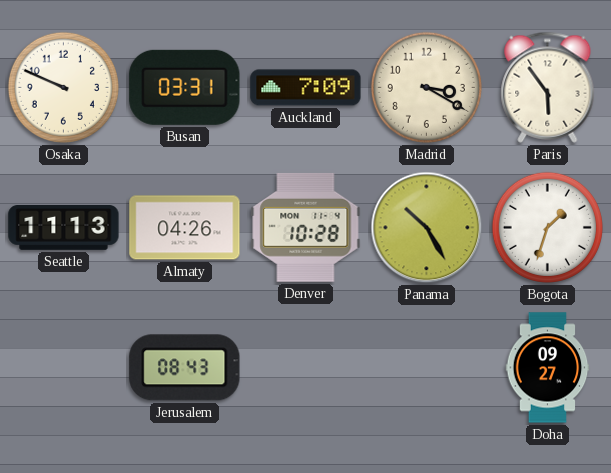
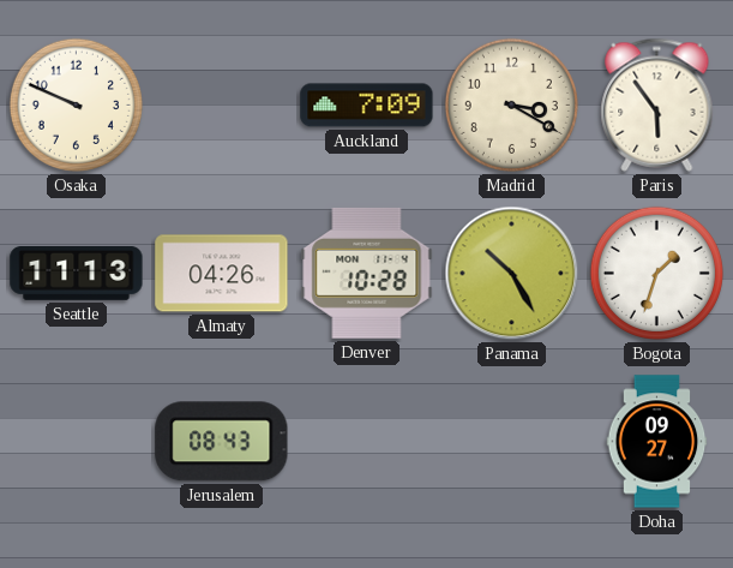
Busan: 03:31 -> none (185, 87)
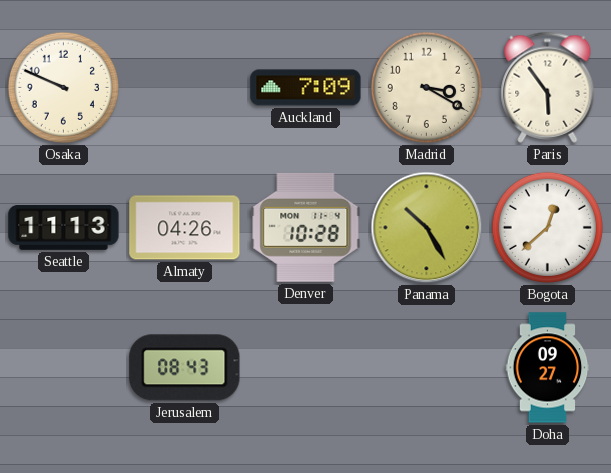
Bogota: 1:33 -> 12:38 (547, 227)
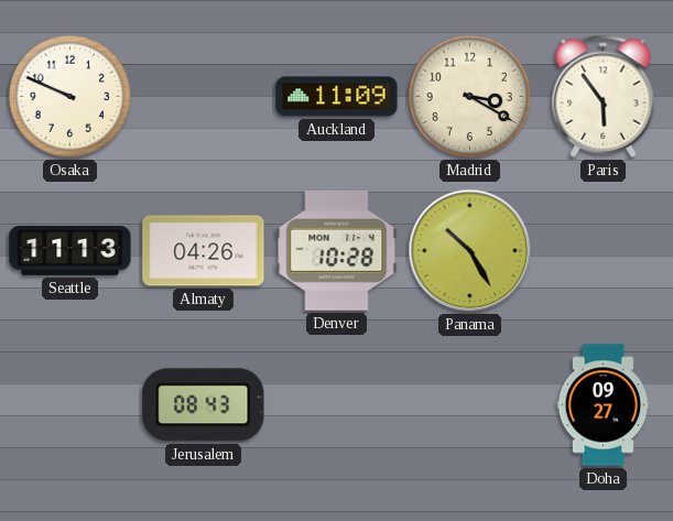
Auckland: 7:09 -> 11:09 (337, 97)
Bogota: 12:38 -> none (547, 227)
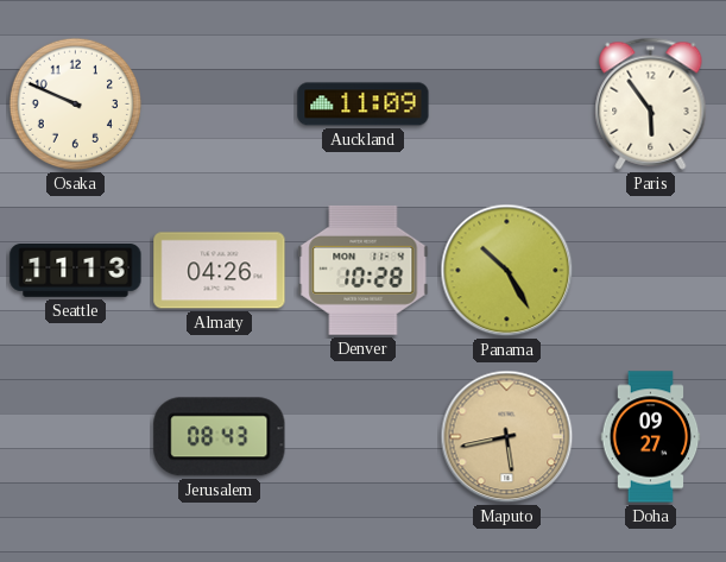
Madrid: 3:20 -> none (469, 96)
Maputo: none -> 5:43 (507, 437)
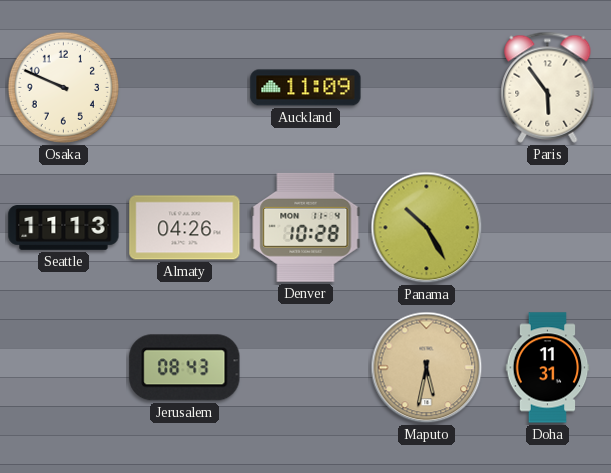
Maputo: 5:43 -> 5:32 (427, 368)
Doha: 09:27 -> 11:31 (548, 368)
